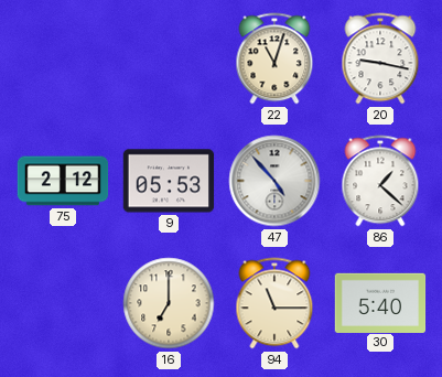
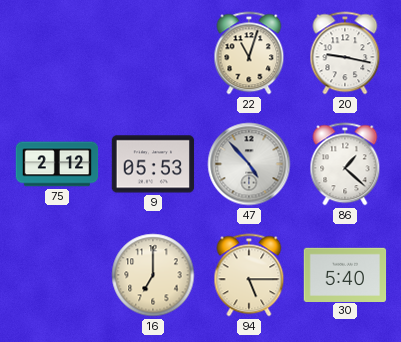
94: 11:15 -> 5:15 (249, 275)
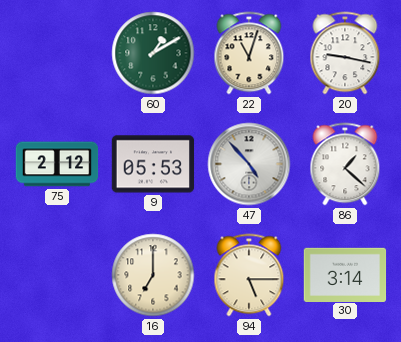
60: none -> 1:10 (153, 53)
30: 5:40 -> 3:14 (345, 274)
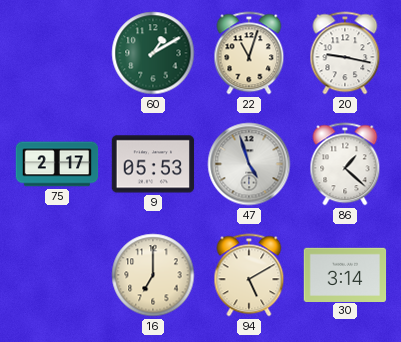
75: 2:12 -> 2:17 (57, 164)
47: 4:53 -> 4:57 (249, 164)
94: 5:15 -> 5:10 (249, 275)
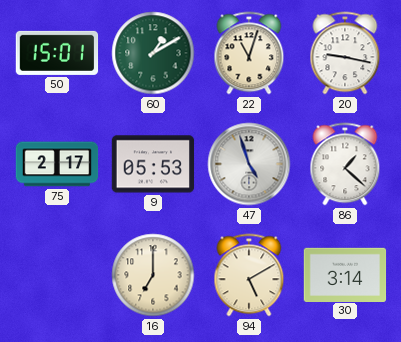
50: none -> 15:01 (57, 53)
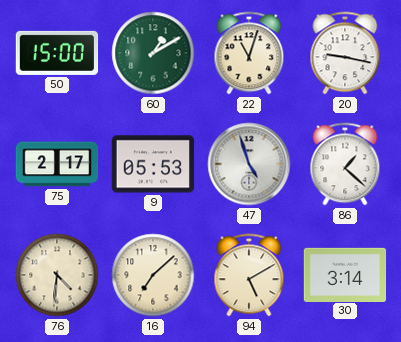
50: 15:01 -> 15:00 (57, 53)
76: none -> 4:31 (57, 275)
16: 7:00 -> 7:08 (153, 275)
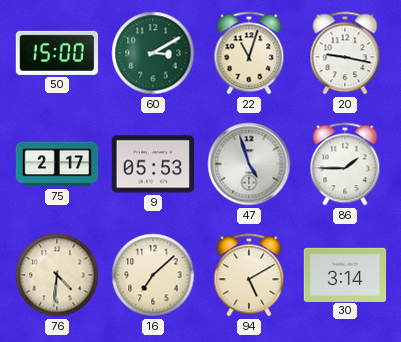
60: 1:10 -> 3:10 (153, 53)
86: 1:22 -> 1:45 (345, 164)
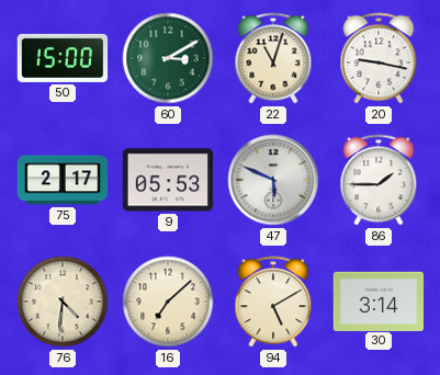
47: 4:57 -> 5:49 (273, 180)
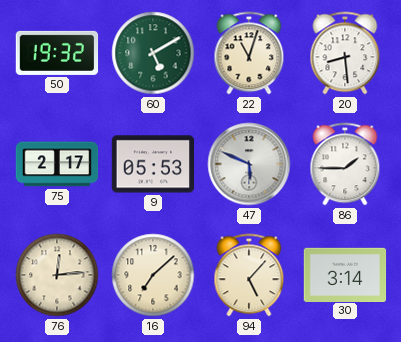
50: 15:00 -> 19:32 (57, 53)
60: 3:10 -> 5:10 (153, 53)
20: 9:17 -> 8:29 (345, 53)
76: 4:31 -> 12:14 (57, 275)
94: 5:10 -> 5:07 (249, 275)
